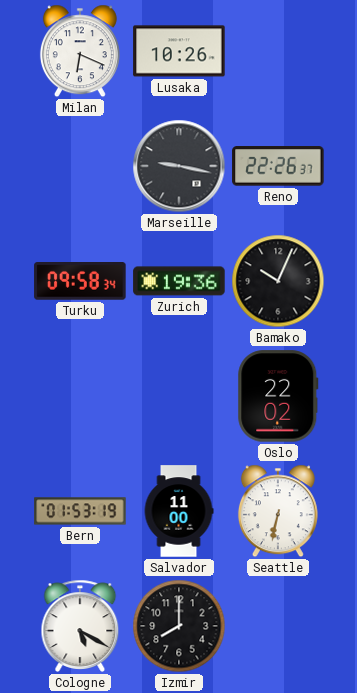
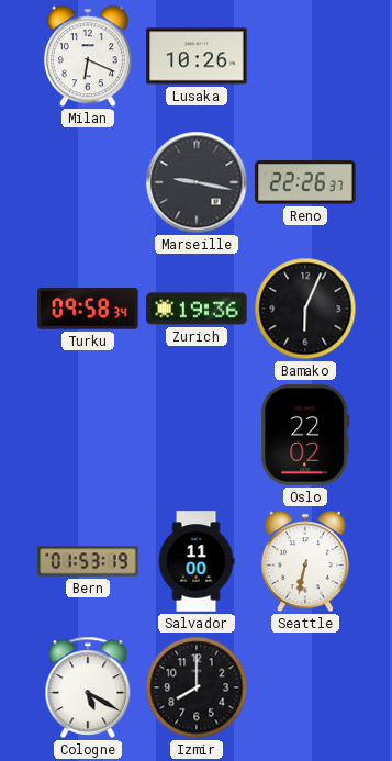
Bamako: 10:04 -> 6:04 (305, 309)
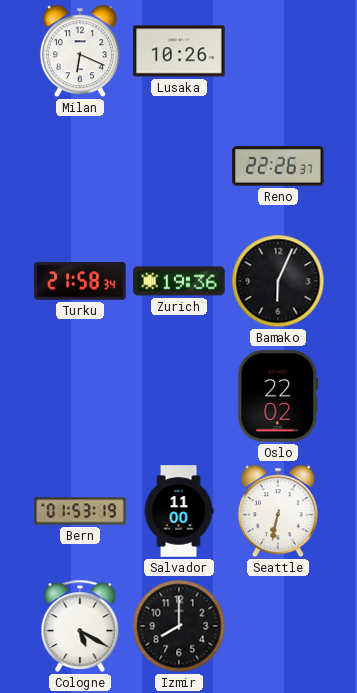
Marseille: 9:17 -> none (197, 182)
Turku: 09:58 -> 21:58 (80, 282)
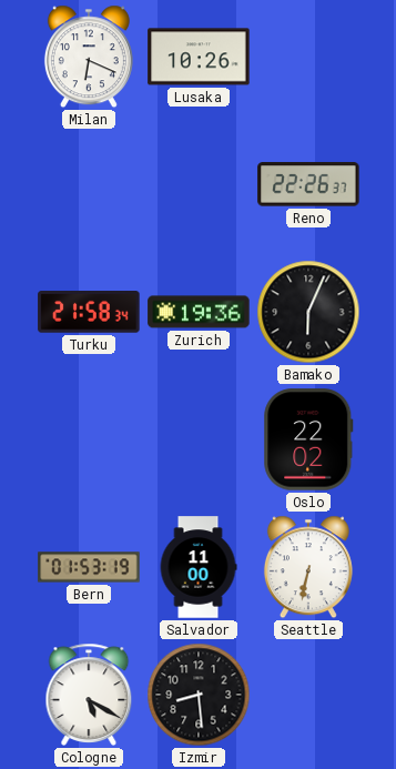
Izmir: 8:00 -> 8:29 (199, 695)
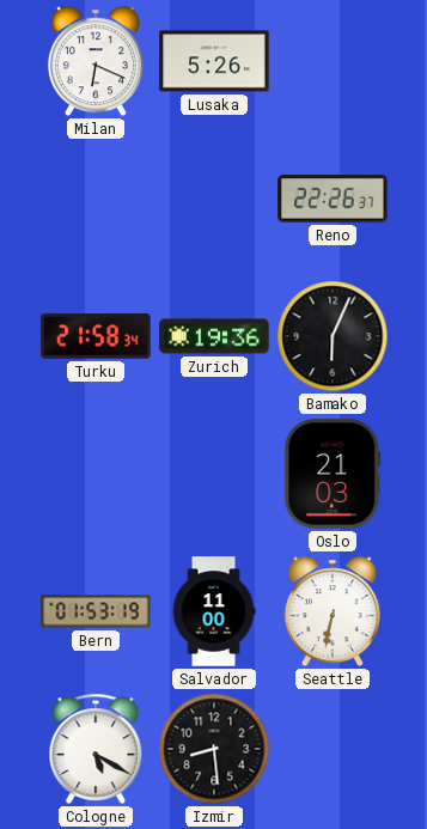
Lusaka: 10:26 -> 5:26 (214, 61)
Oslo: 22:02 -> 21:03 (333, 474)
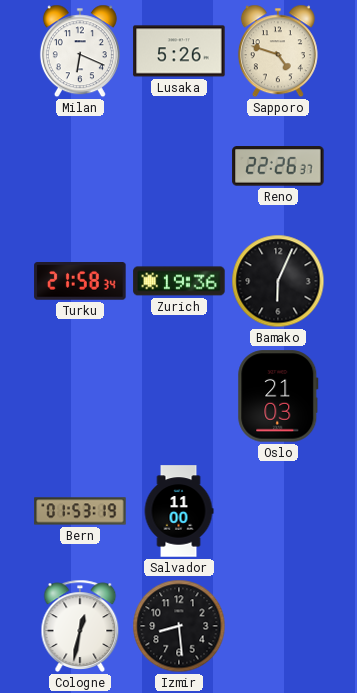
Sapporo: none -> 4:48 (278, 51)
Seattle: 6:32 -> none (333, 611)
Cologne: 5:20 -> 12:32 (80, 626)
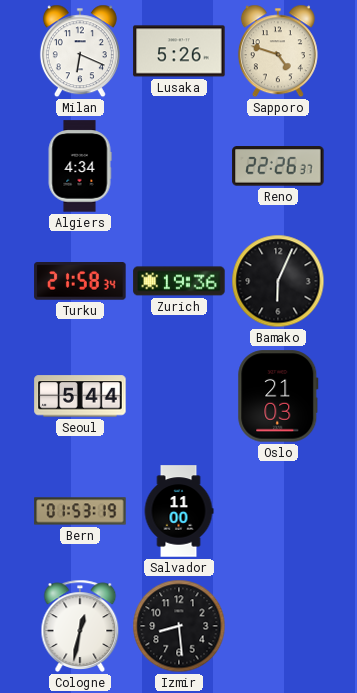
Algiers: none -> 4:34 (80, 166)
Seoul: none -> 5:44 (80, 396)
